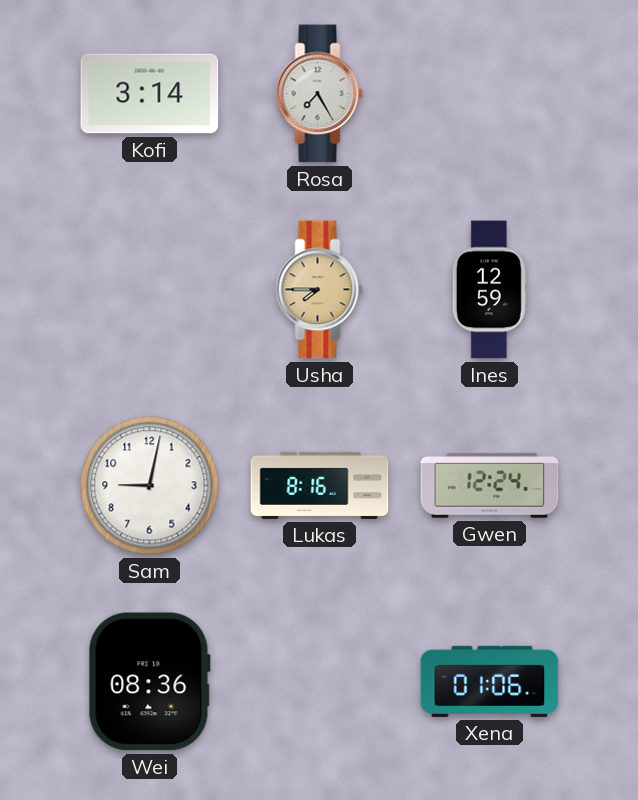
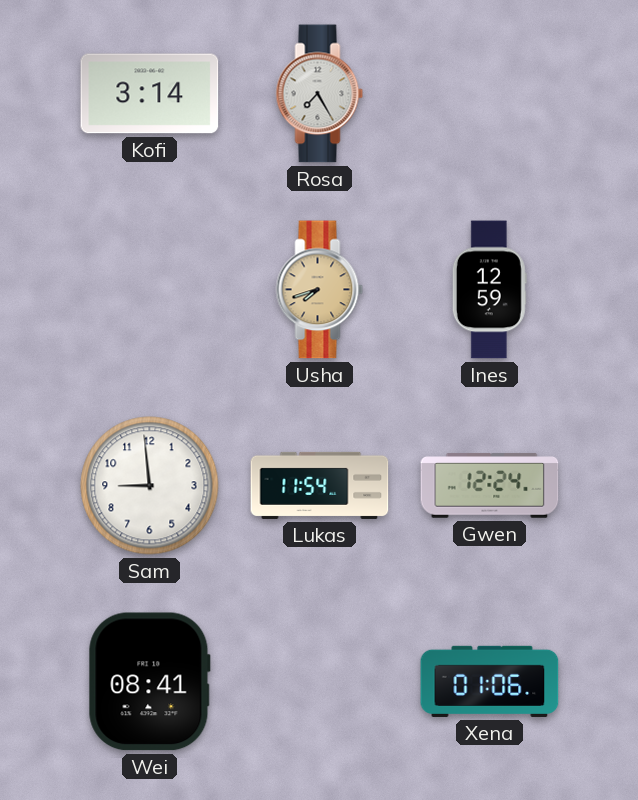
Usha: 7:45 -> 7:42 (320, 290)
Sam: 9:02 -> 8:59 (150, 486)
Lukas: 8:16 -> 11:54 (320, 485)
Wei: 08:36 -> 08:41 (149, 682)
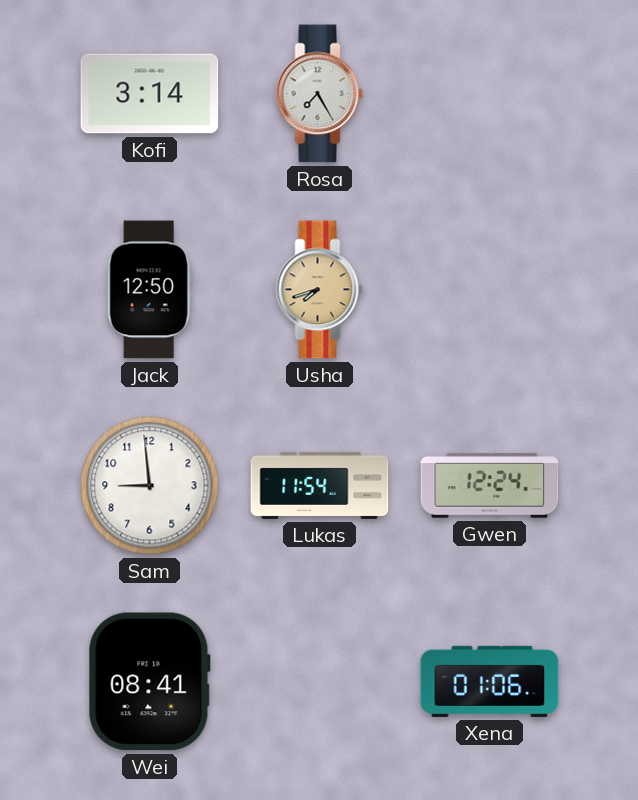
Jack: none -> 12:50 (149, 290)
Ines: 12:59 -> none (489, 290)
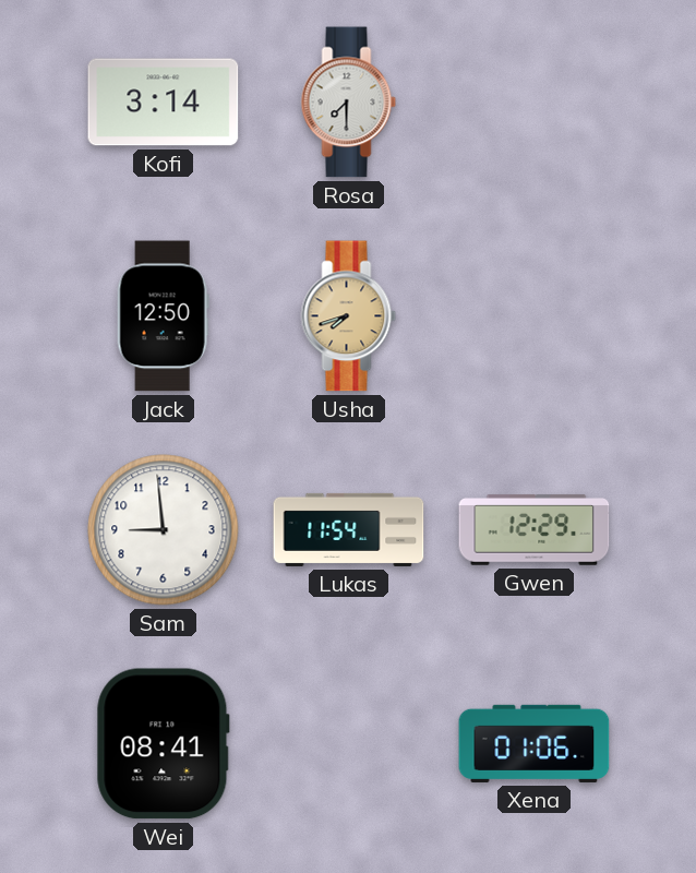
Rosa: 7:25 -> 7:30 (349, 103)
Gwen: 12:24 -> 12:29 (535, 530)
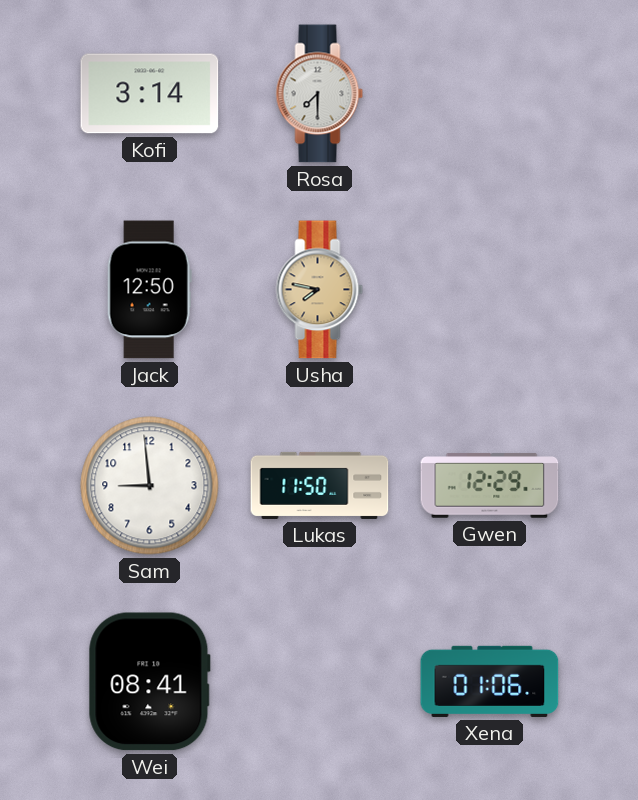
Usha: 7:42 -> 7:47 (320, 290)
Lukas: 11:54 -> 11:50 (320, 485)
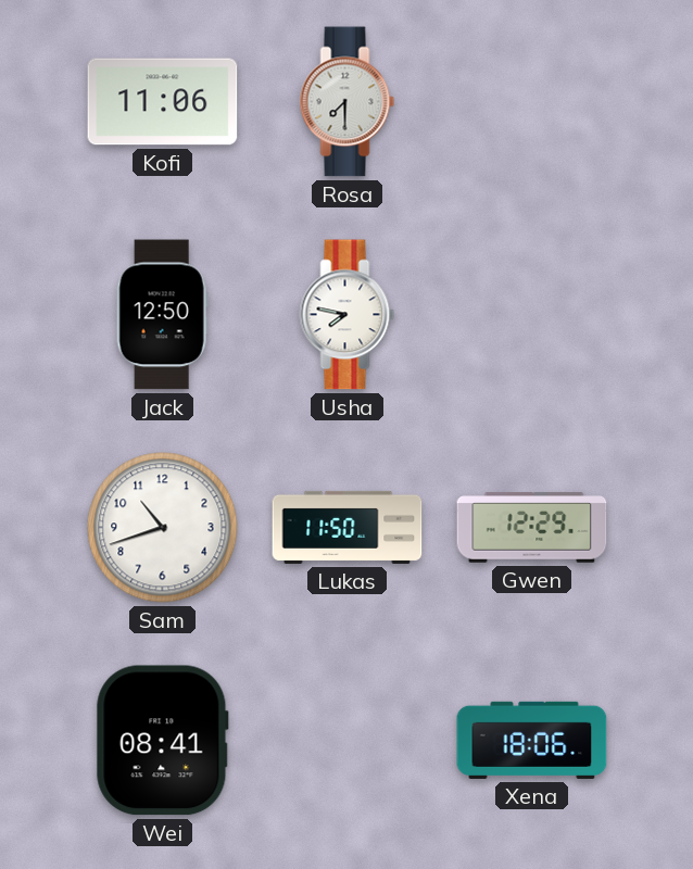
Kofi: 3:14 -> 11:06 (163, 102)
Usha dial: champagne -> white (348, 315)
Sam: 8:59 -> 10:42 (163, 528)
Xena: 01:06 -> 18:06 (532, 740)
